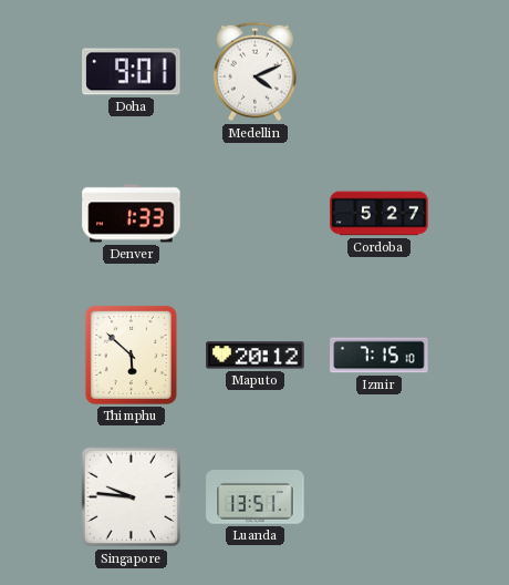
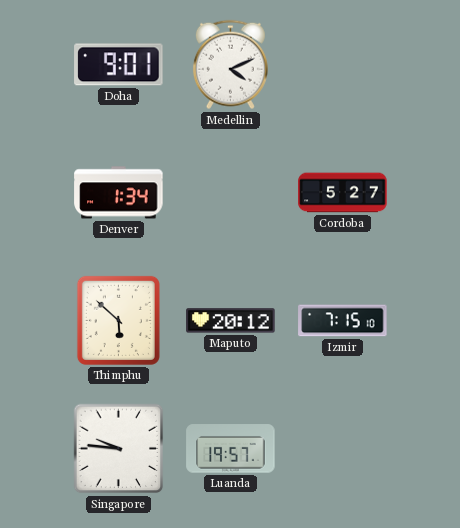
Denver: 1:33 -> 1:34 (119, 193)
Luanda: 13:51 -> 19:57 (231, 449)
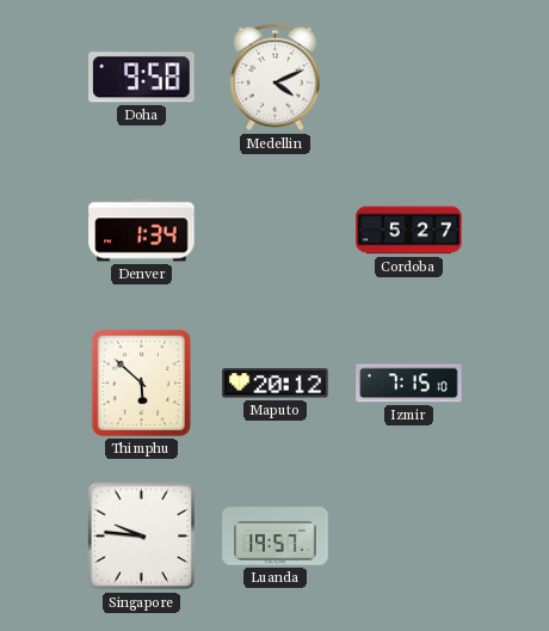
Doha: 9:01 -> 9:58 (142, 78)
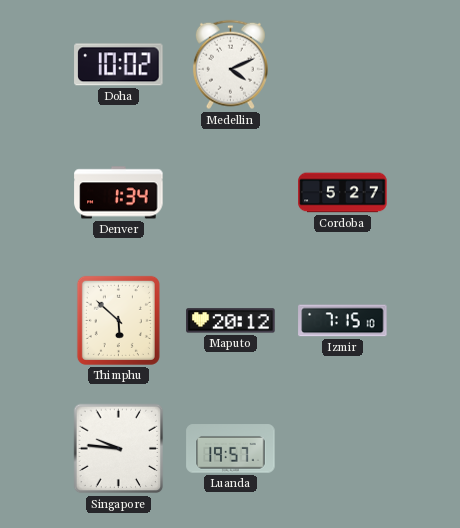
Doha: 9:58 -> 10:02 (119, 65)
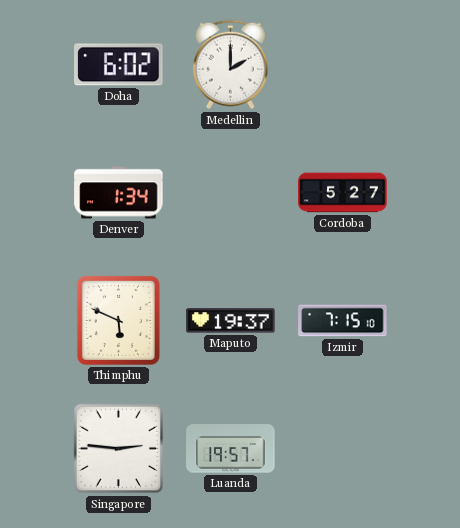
Doha: 10:02 -> 6:02 (119, 65)
Medellin: 4:11 -> 2:00 (230, 65)
Thimphu: 5:52 -> 5:49 (118, 320)
Maputo: 20:12 -> 19:37 (231, 321)
Singapore: 9:46 -> 2:46 (119, 449)
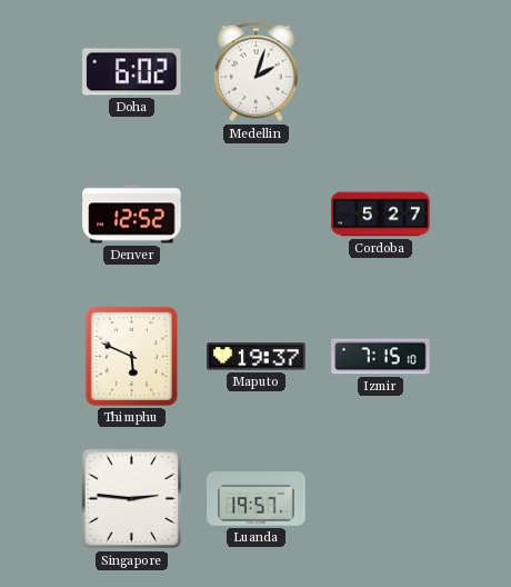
Medellin: 2:00 -> 2:03 (255, 72)
Denver: 1:34 -> 12:52 (132, 215)
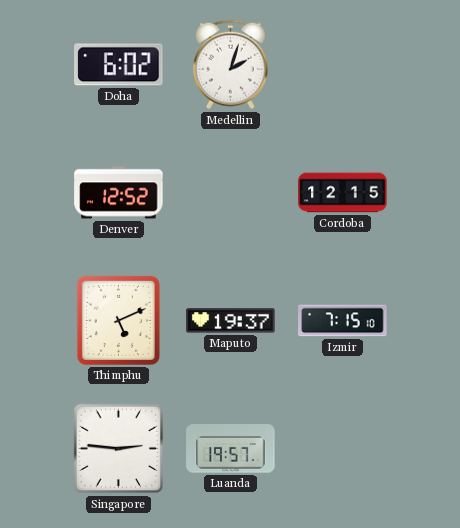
Cordoba: 5:27 -> 12:15 (343, 193)
Thimphu: 5:49 -> 5:11 (118, 320)
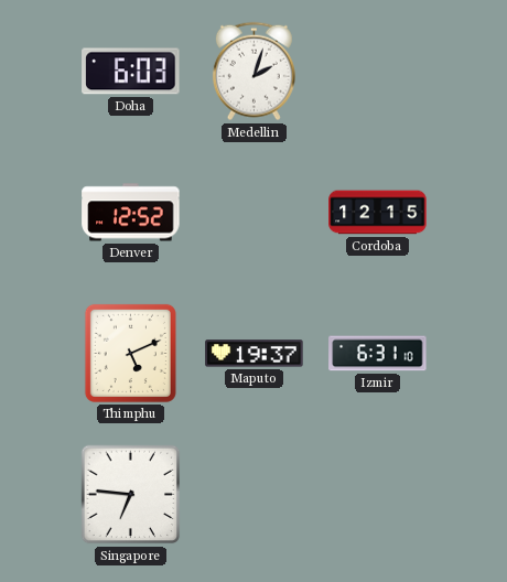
Doha: 6:02 -> 6:03 (131, 72)
Izmir: 7:15 -> 6:31 (378, 354)
Singapore: 2:46 -> 6:46 (131, 495)
Luanda: 19:57 -> none (231, 449)
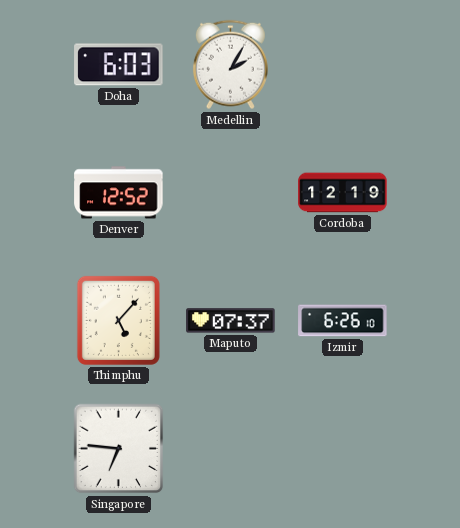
Medellin: 2:03 -> 2:05 (230, 65)
Cordoba: 12:15 -> 12:19 (343, 193)
Thimphu: 5:11 -> 5:07 (118, 320)
Maputo: 19:37 -> 07:37 (231, 321)
Izmir: 6:31 -> 6:26 (343, 321)
